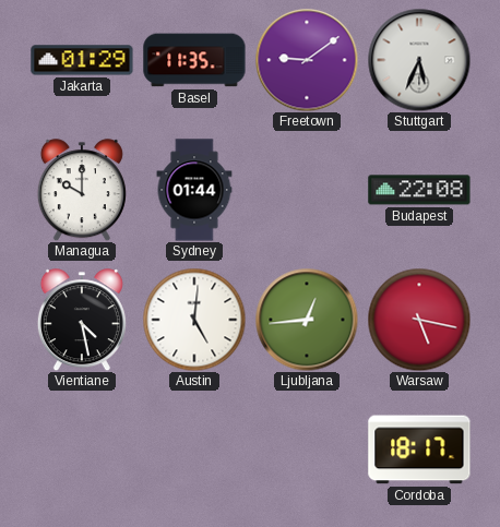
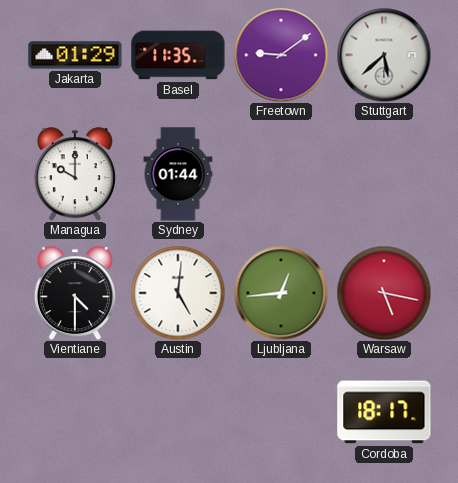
Stuttgart: 5:34 -> 5:38 (384, 55)
Budapest: 22:08 -> none (419, 190)
Vientiane: 4:28 -> 4:30 (75, 293)
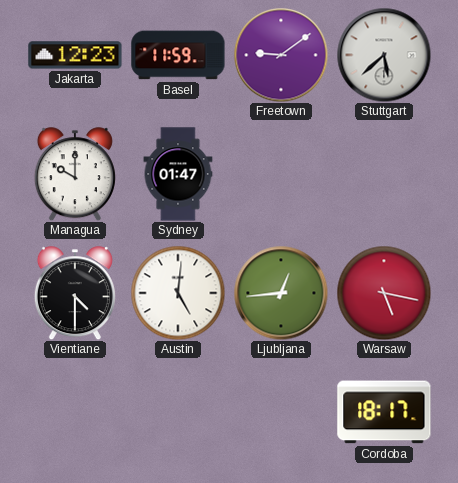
Jakarta: 01:29 -> 12:23 (75, 55)
Basel: 11:35 -> 11:59 (178, 55)
Sydney: 01:44 -> 01:47 (178, 174)
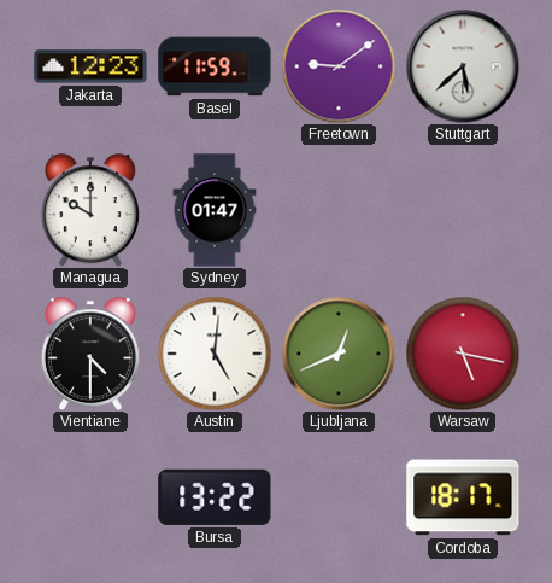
Ljubljana: 12:44 -> 12:41 (339, 354)
Bursa: none -> 13:22 (215, 497)
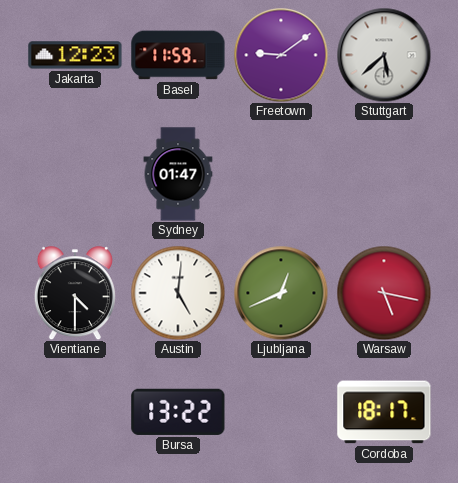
Managua: 10:00 -> none (90, 210)
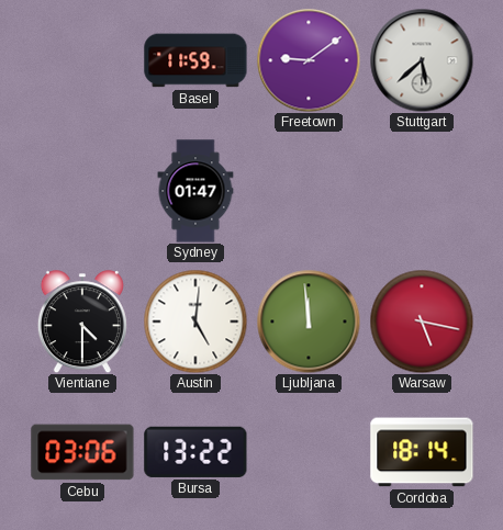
Jakarta: 12:23 -> none (75, 55)
Ljubljana: 12:41 -> 11:59 (309, 322)
Cebu: none -> 03:06 (82, 452)
Cordoba: 18:17 -> 18:14 (422, 452)
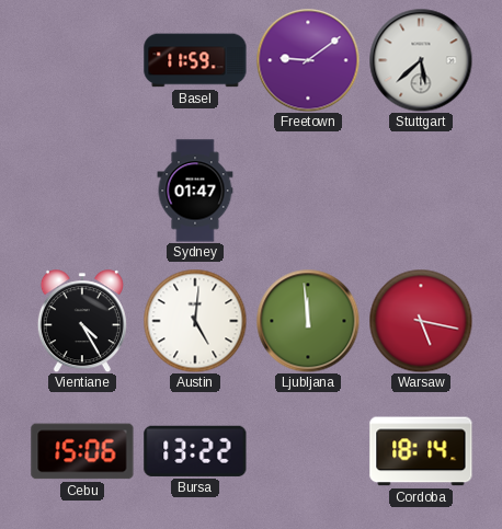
Vientiane: 4:30 -> 4:25 (82, 321)
Cebu: 03:06 -> 15:06 (82, 451)
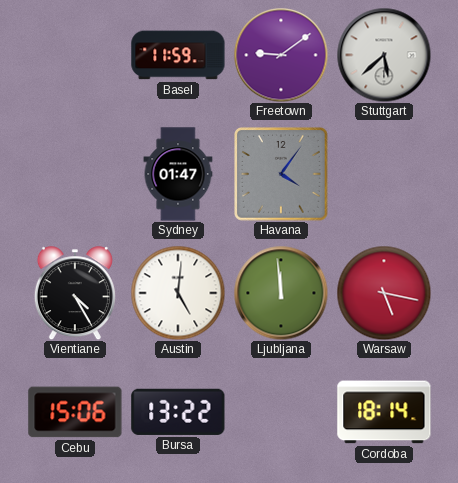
Havana: none -> 4:06 (282, 175)
